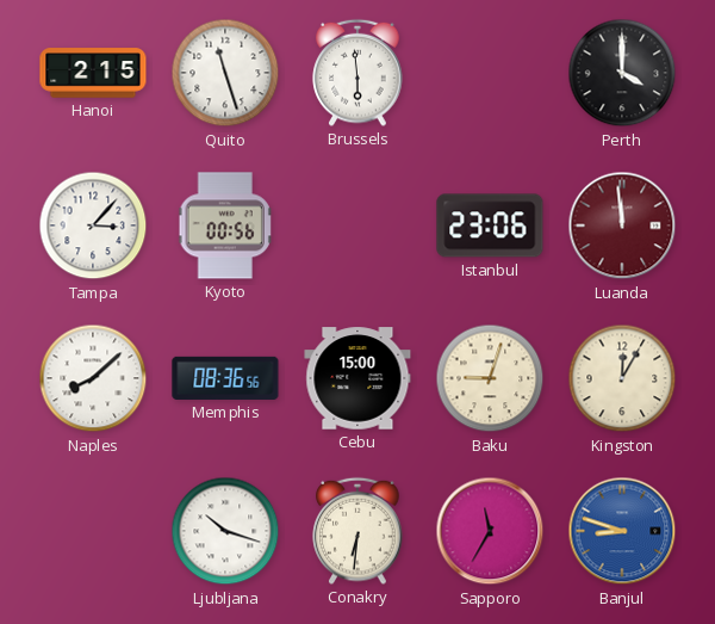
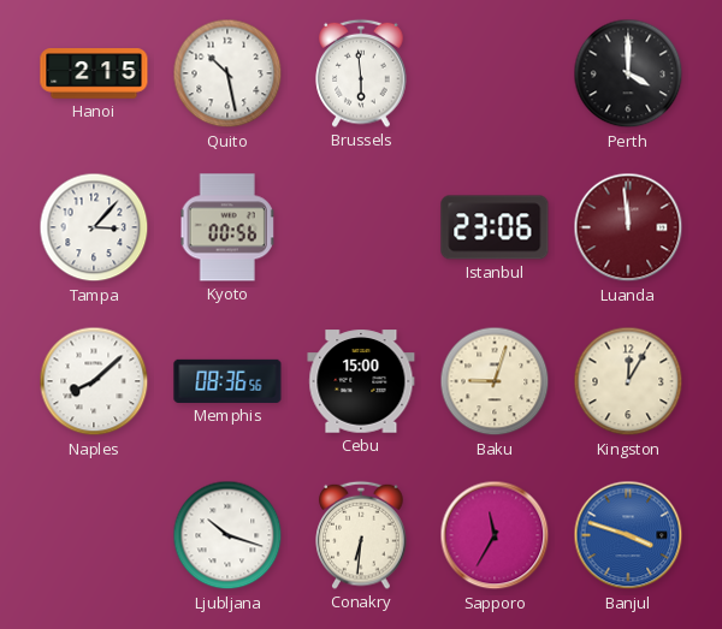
Quito: 11:27 -> 10:28 (227, 73)
Banjul: 8:48 -> 3:48 (628, 535)
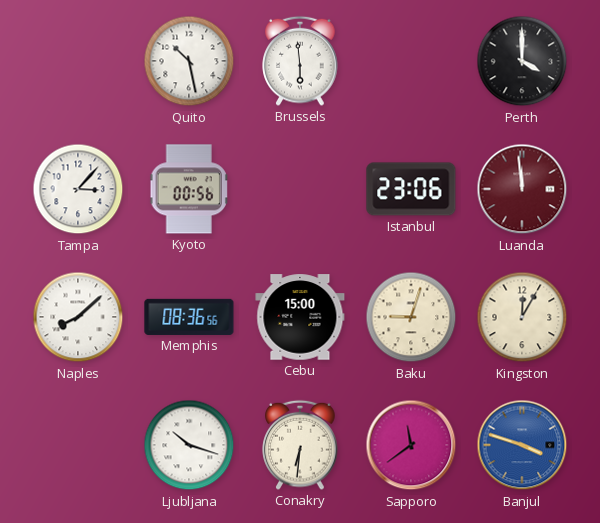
Hanoi: 2:15 -> none (94, 73)
Sapporo: 11:35 -> 11:39 (411, 445)
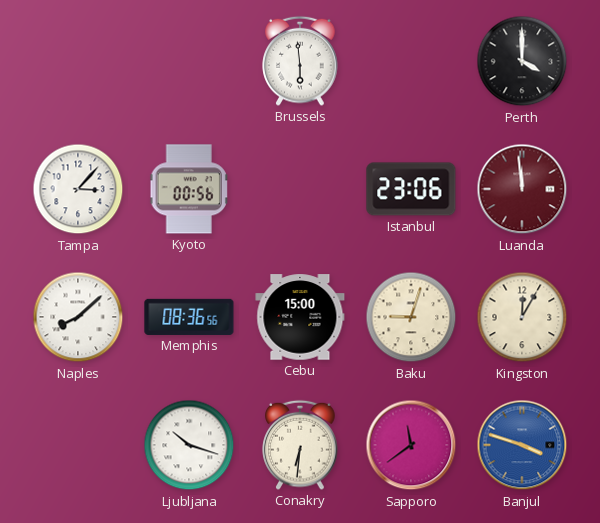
Quito: 10:28 -> none (189, 61)
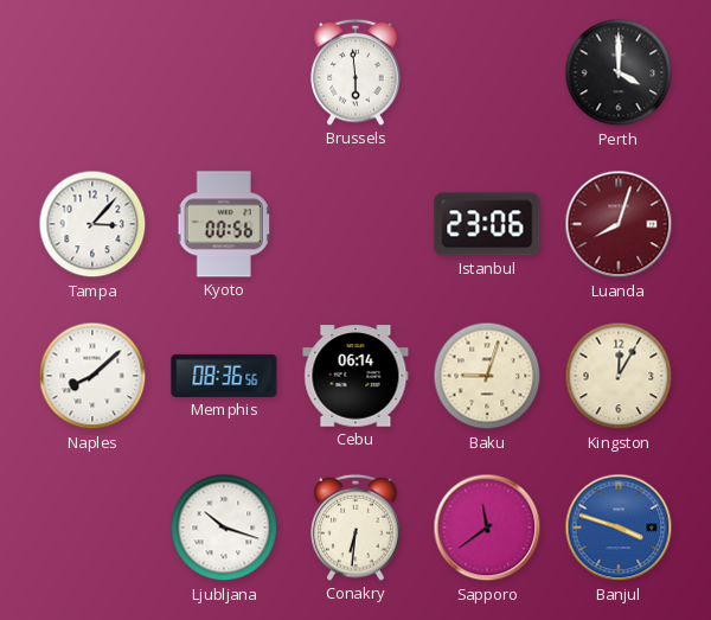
Luanda: 11:59 -> 8:03 (619, 224)
Cebu: 15:00 -> 06:14 (355, 376)
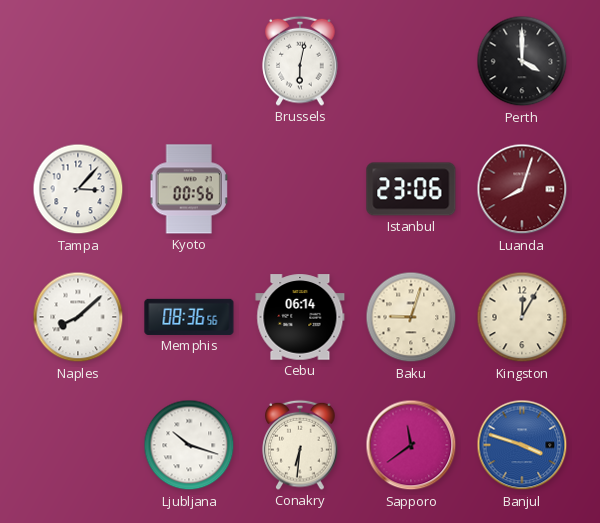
Brussels: 5:59 -> 6:02 (300, 61)
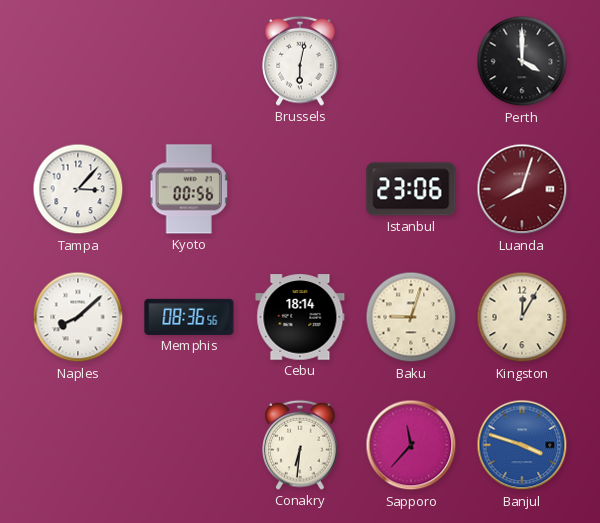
Cebu: 06:14 -> 18:14 (300, 317)
Ljubljana: 10:18 -> none (189, 445)
Sapporo: 11:39 -> 11:37 (411, 445)
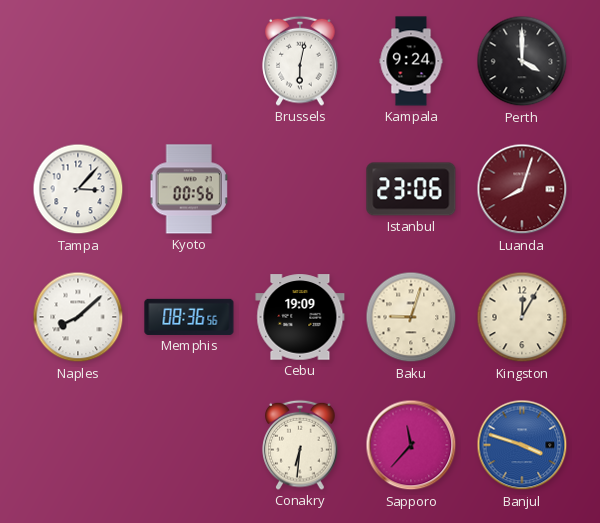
Kampala: none -> 9:24 (411, 61)
Cebu: 18:14 -> 19:09 (300, 317)
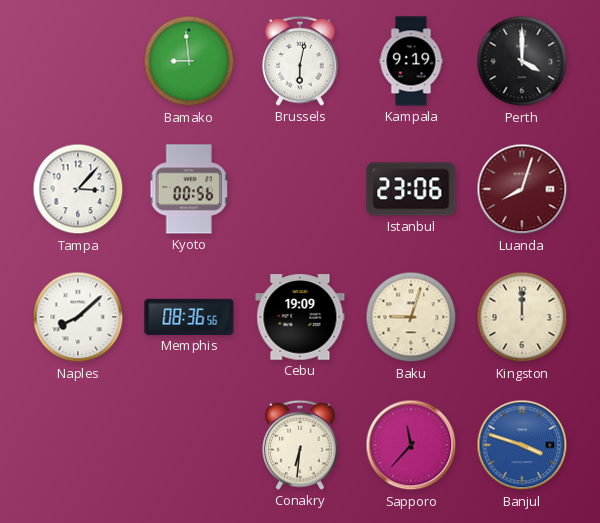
Bamako: none -> 8:59 (189, 61)
Kampala: 9:24 -> 9:19 (411, 61)
Kingston: 12:05 -> 12:00 (522, 317)
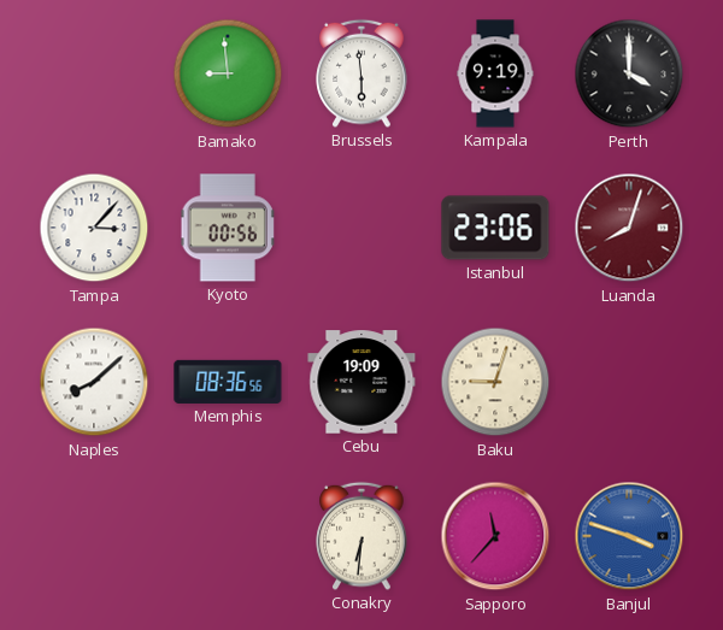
Brussels: 6:02 -> 5:59 (361, 73)
Kingston: 12:00 -> none (522, 317)
